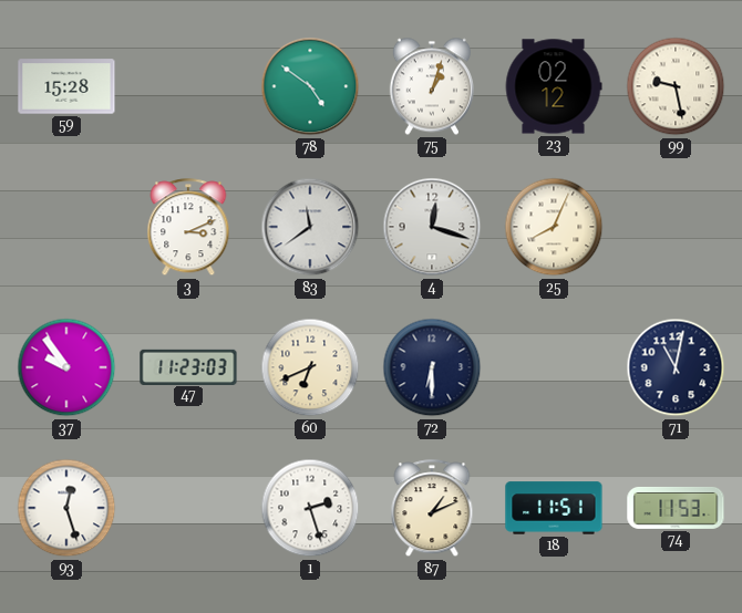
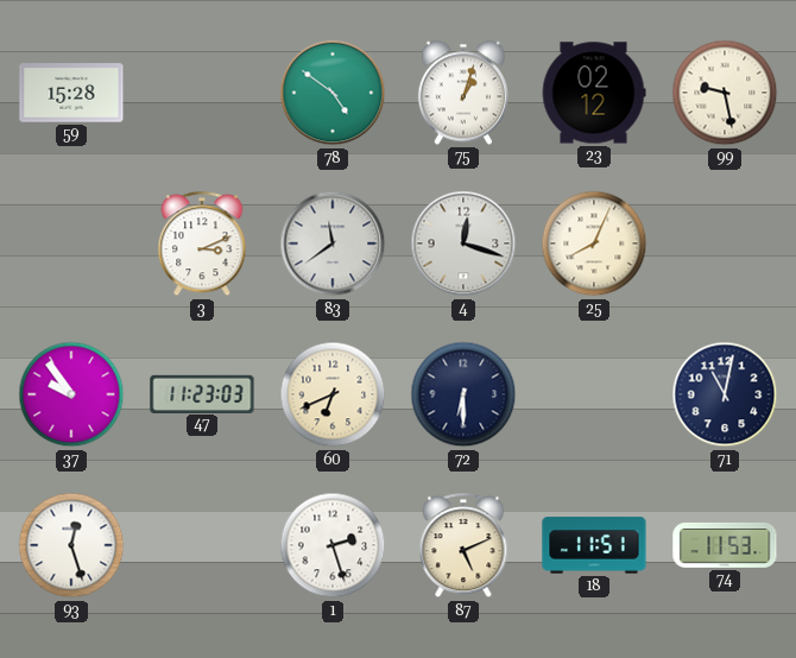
87: 1:11 -> 5:11 (463, 546)
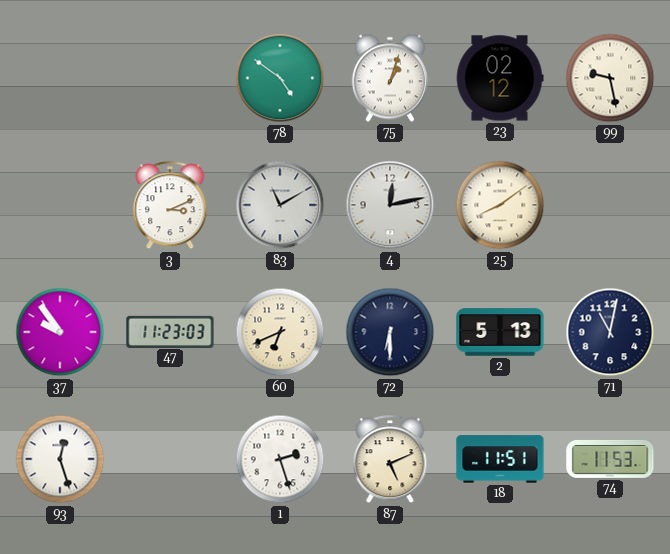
59: 15:28 -> none (71, 93)
83: 11:39 -> 11:10 (280, 205)
4: 12:18 -> 12:13 (390, 205)
25: 8:04 -> 8:09 (500, 205)
2: none -> 5:13 (500, 332)
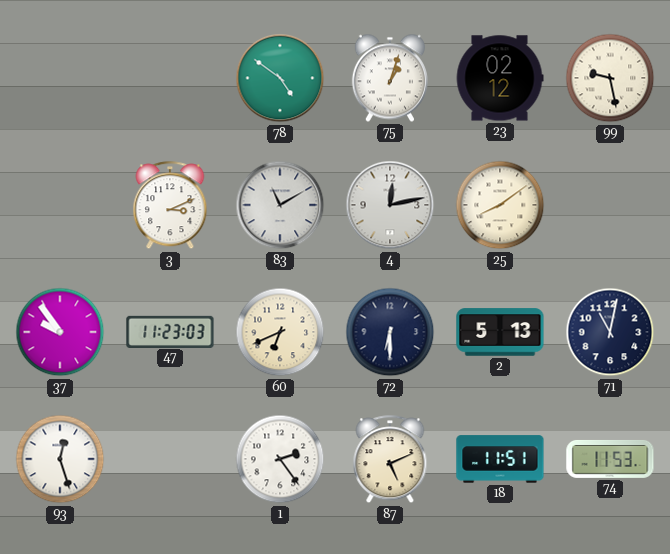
1: 2:27 -> 2:24 (280, 459)
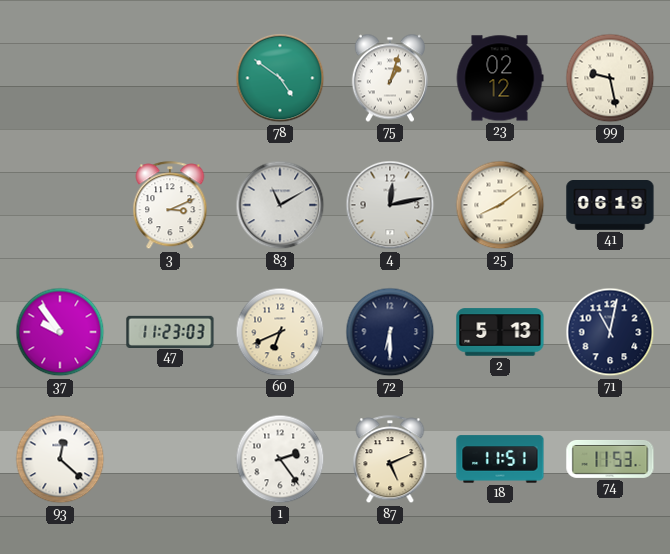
41: none -> 06:19 (610, 206)
93: 12:27 -> 12:22 (60, 459)
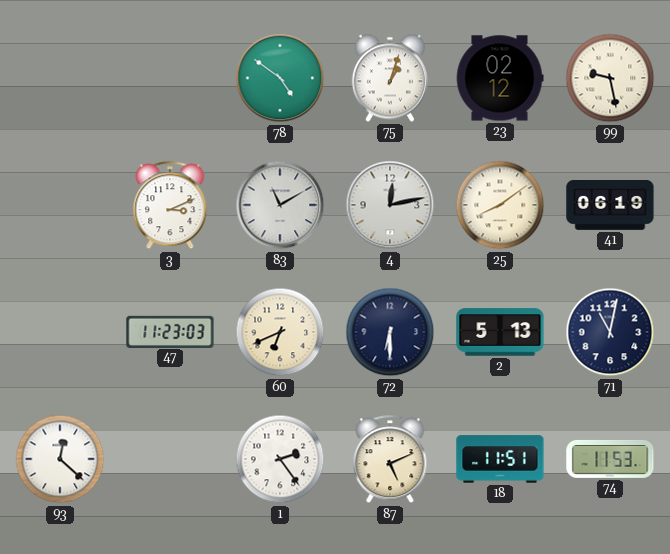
37: 9:54 -> none (60, 332)
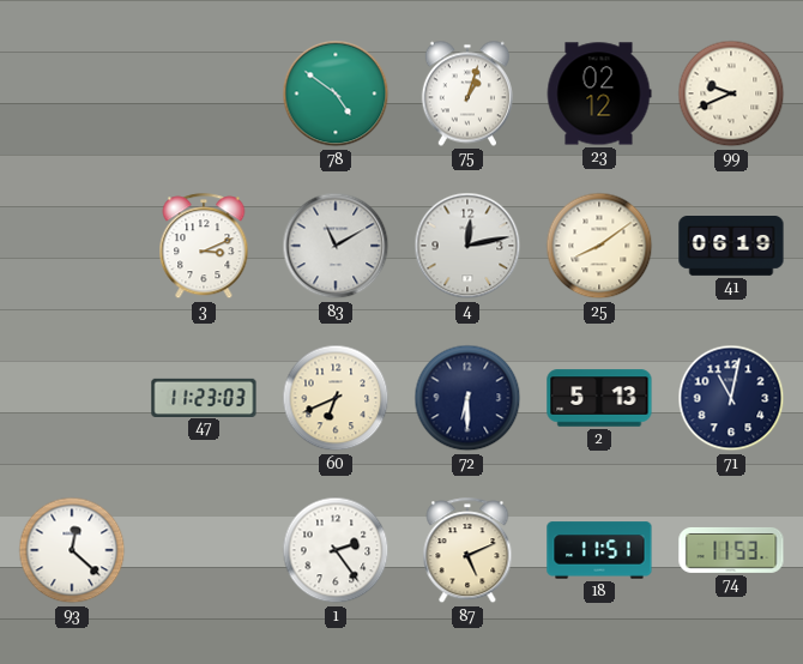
99: 9:28 -> 9:41 (731, 93)
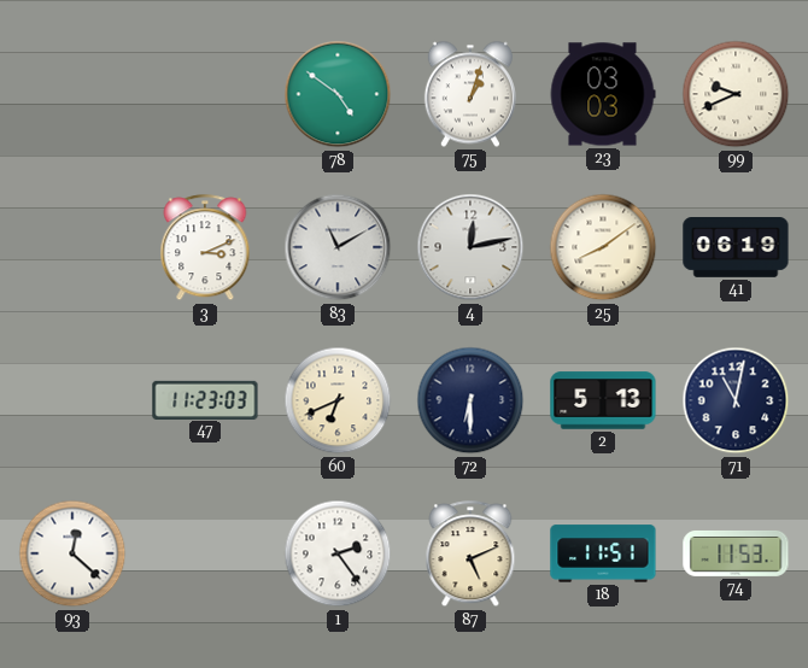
23: 02:12 -> 03:03 (603, 94)
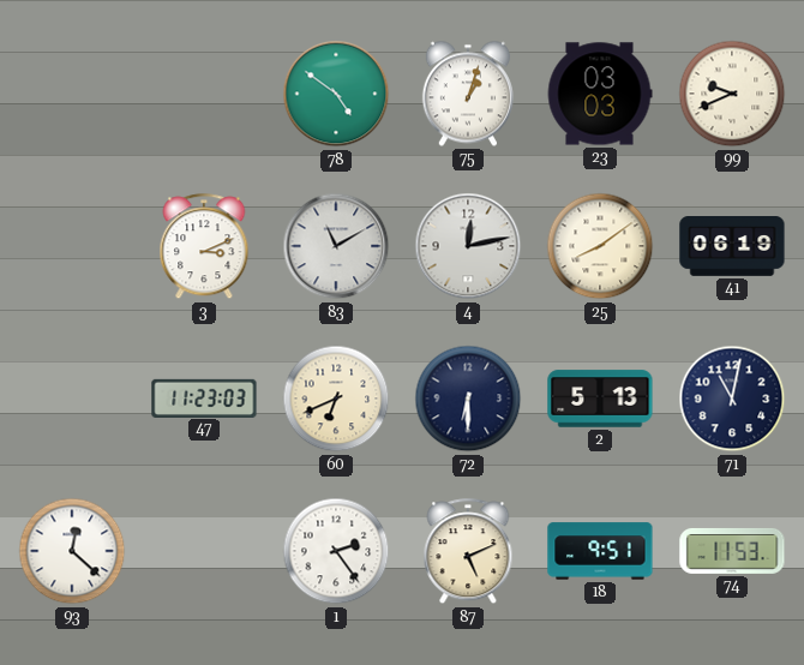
18: 11:51 -> 9:51 (600, 551)
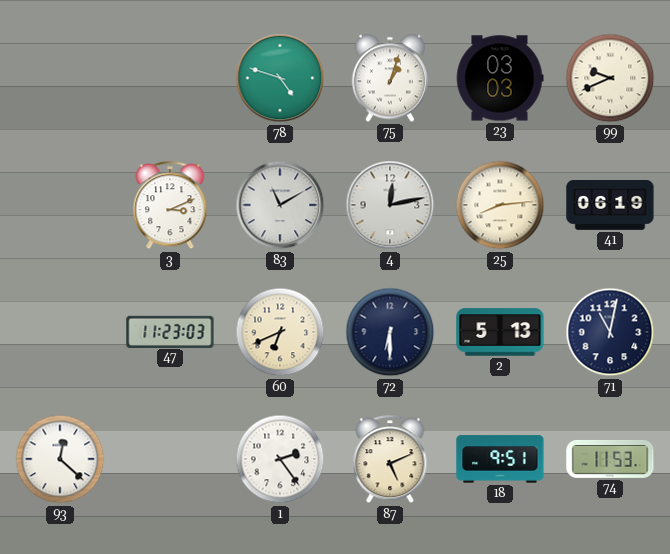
78: 4:51 -> 4:48 (280, 78)
25: 8:09 -> 8:14 (500, 205)
